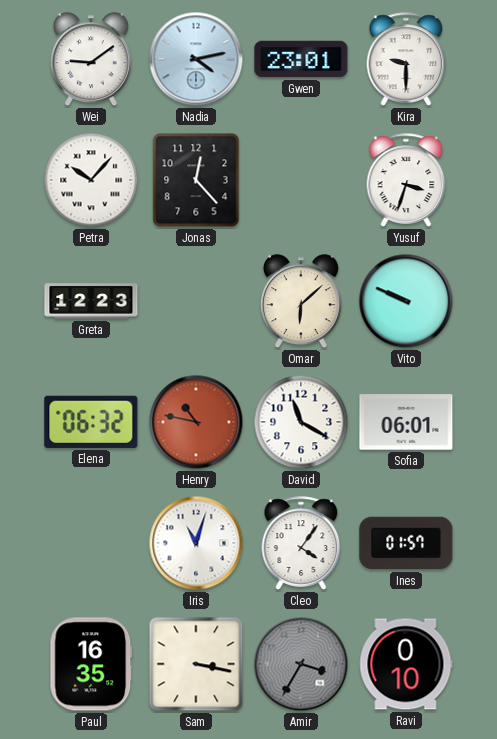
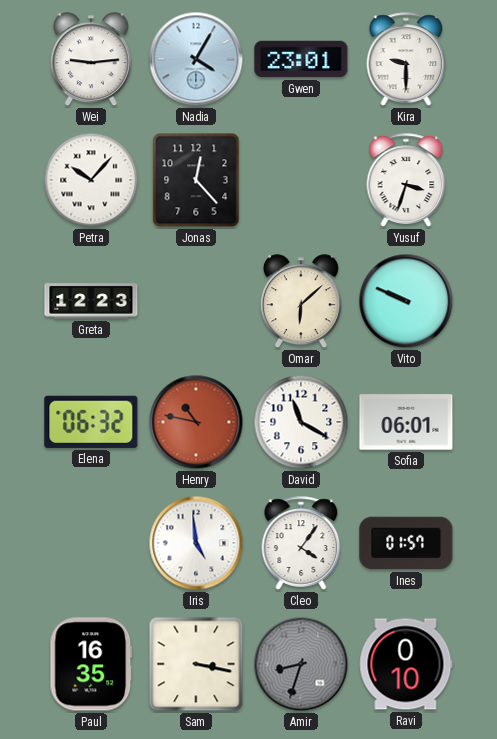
Wei: 9:09 -> 9:14 (91, 60)
Nadia: 4:13 -> 4:05 (196, 59)
Iris: 11:03 -> 4:59 (196, 543)
Amir: 3:35 -> 8:33 (301, 664)
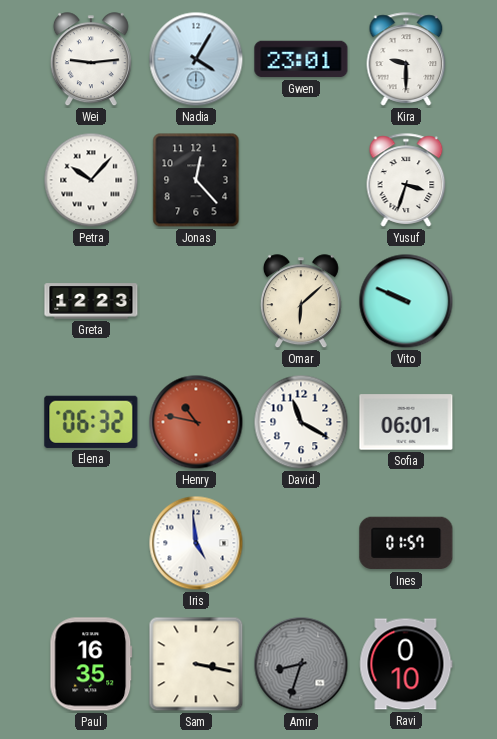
Cleo: 4:06 -> none (301, 543)
